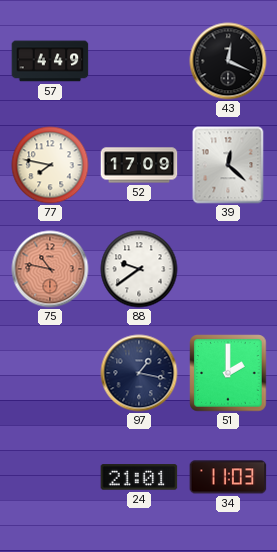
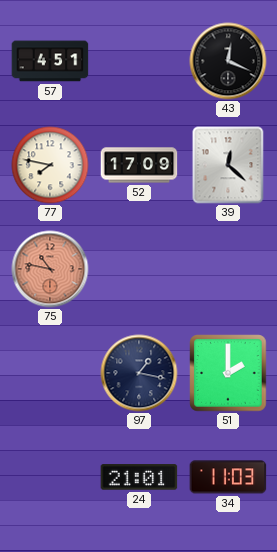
57: 4:49 -> 4:51 (50, 61)
88: 9:39 -> none (139, 269)
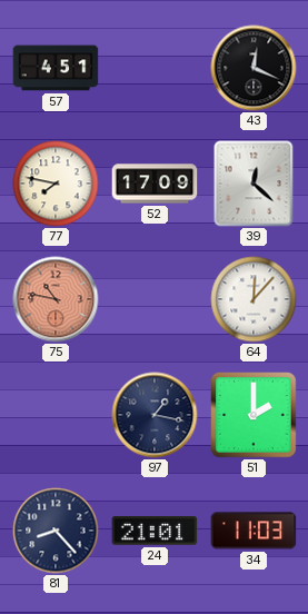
64: none -> 12:07 (254, 299)
81: none -> 8:23 (56, 531)
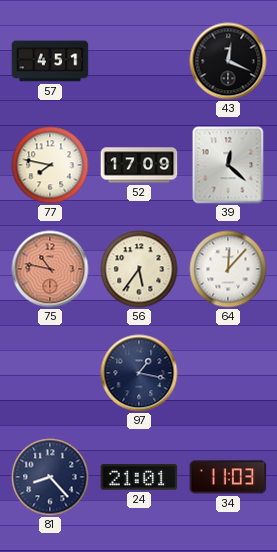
56: none -> 5:36 (139, 269)
51: 2:00 -> none (254, 415)
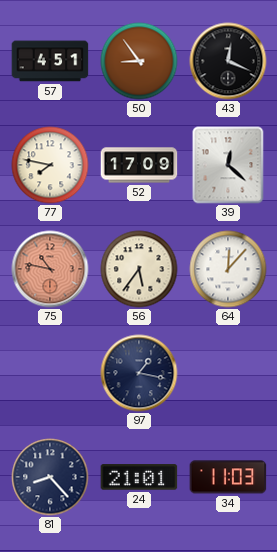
50: none -> 8:54 (139, 61)
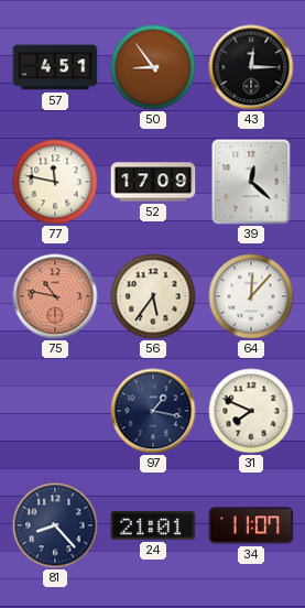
43: 12:19 -> 12:15 (251, 67)
77: 7:47 -> 11:47 (55, 182)
31: none -> 7:49 (251, 411)
34: 11:03 -> 11:07 (251, 525)
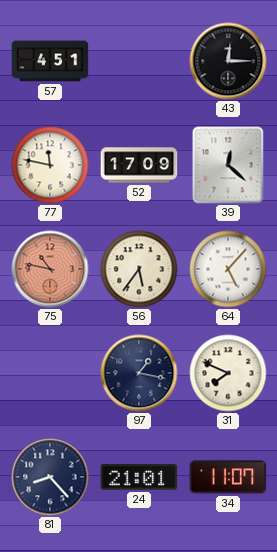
50: 8:54 -> none (153, 67)
64: 12:07 -> 5:07 (228, 269)
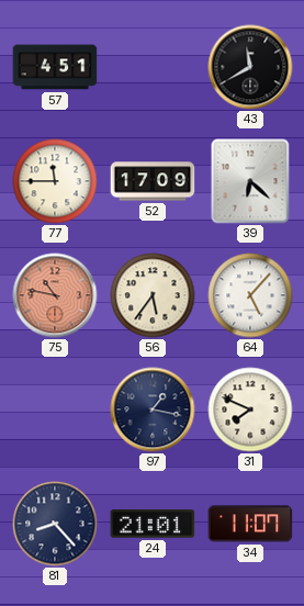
43: 12:15 -> 11:40 (250, 67)
77: 11:47 -> 11:45 (55, 181)
39: 12:22 -> 6:22 (250, 181)
